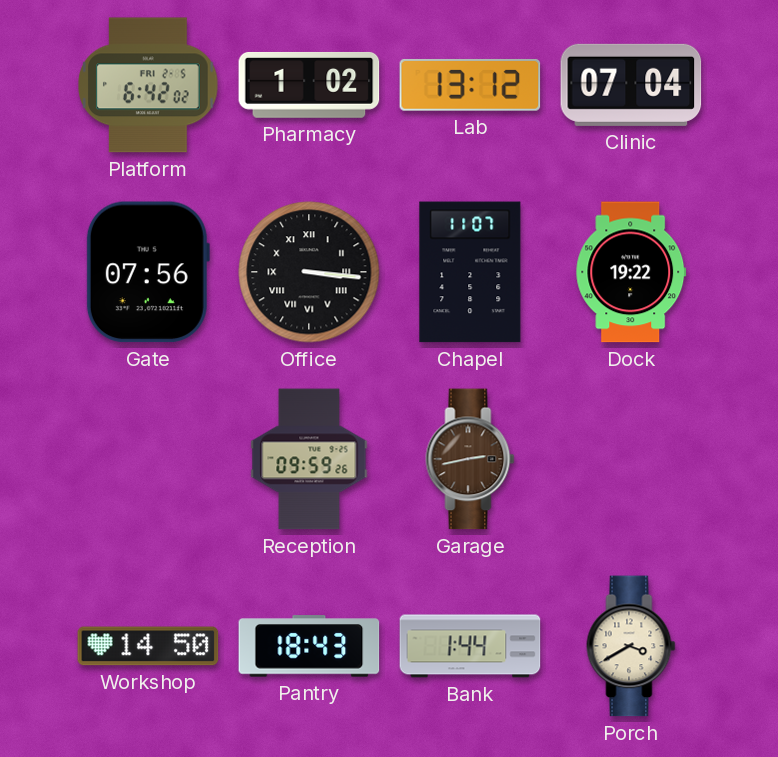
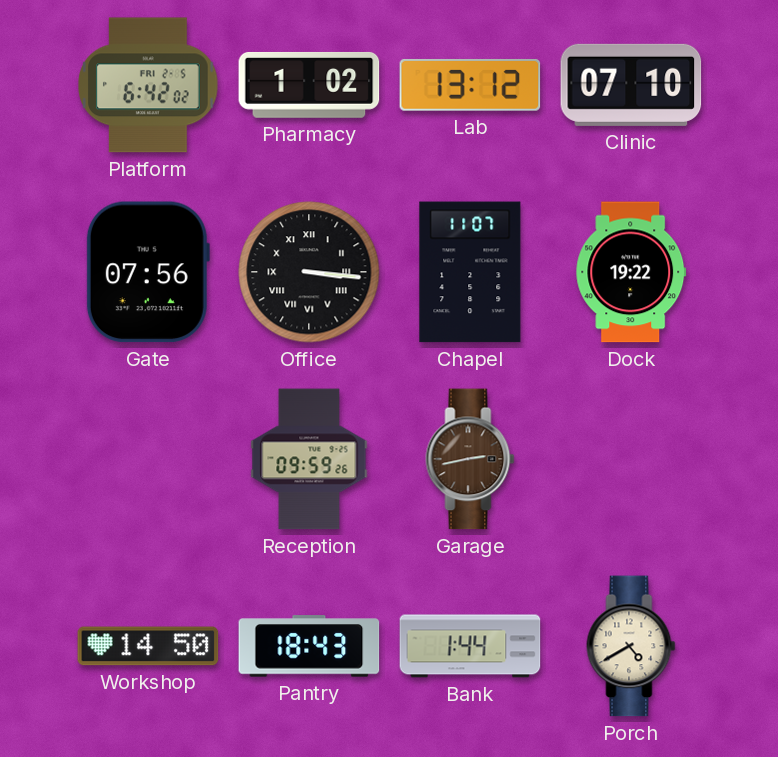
Clinic: 07:04 -> 07:10 (631, 85)
Porch: 3:40 -> 4:40 (631, 646)
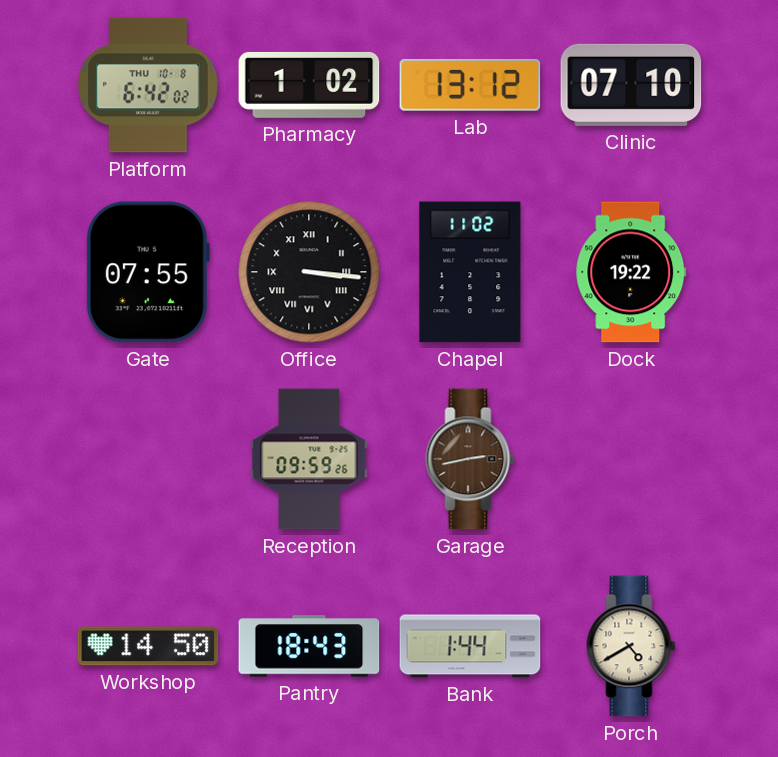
Platform date: FRI 2-5 -> THU 10-8 (148, 85)
Gate: 07:56 -> 07:55 (148, 272)
Chapel: 11:07 -> 11:02 (470, 272)
